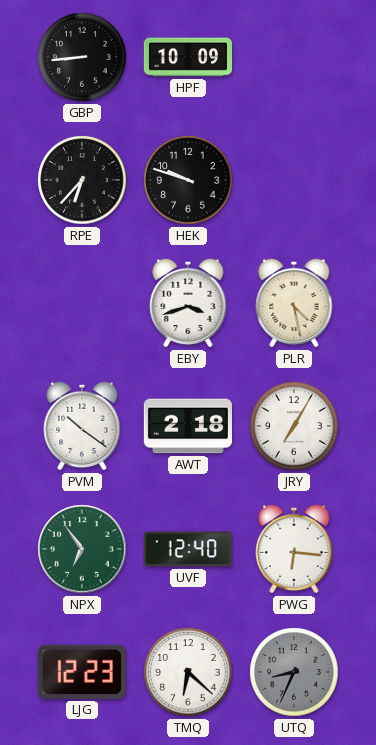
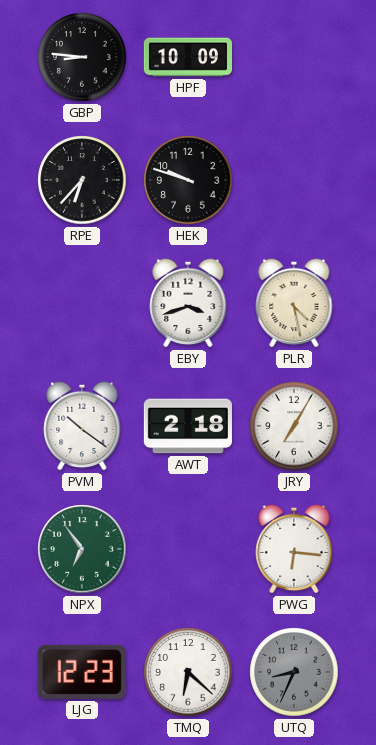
GBP: 8:44 -> 8:46 (82, 57)
UVF: 12:40 -> none (188, 549)
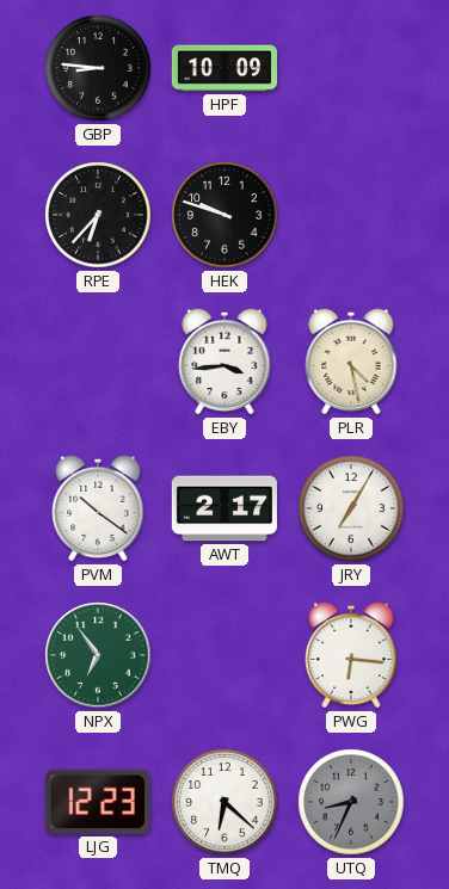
EBY: 3:42 -> 3:44 (224, 362)
AWT: 2:18 -> 2:17 (224, 508)
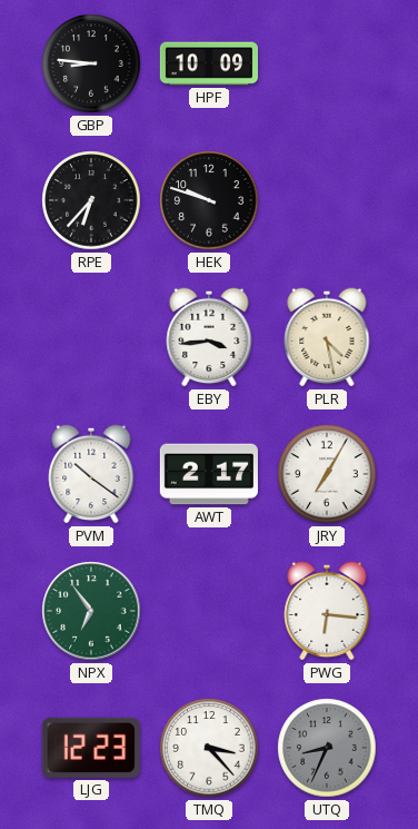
TMQ: 6:22 -> 3:23 (209, 748)
